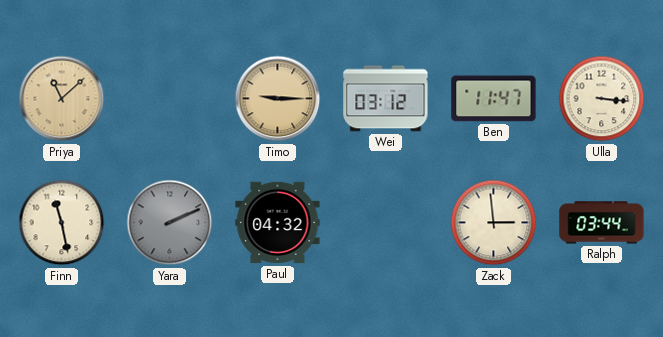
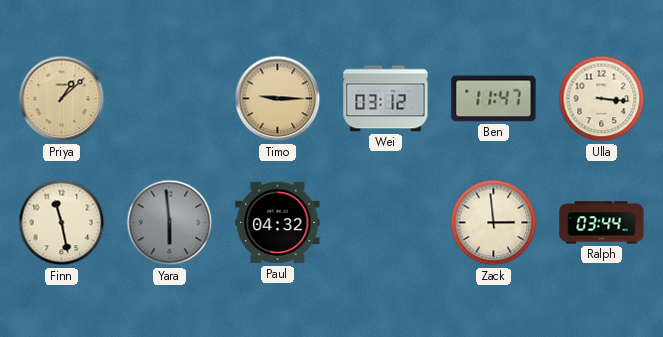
Priya: 11:08 -> 1:08 (62, 99)
Yara: 2:11 -> 5:59 (170, 223)
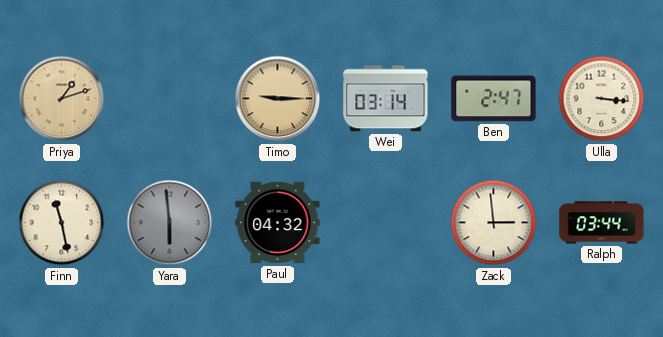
Priya: 1:08 -> 1:12 (62, 99)
Wei: 03:12 -> 03:14 (386, 99)
Ben: 11:47 -> 2:47 (494, 99)
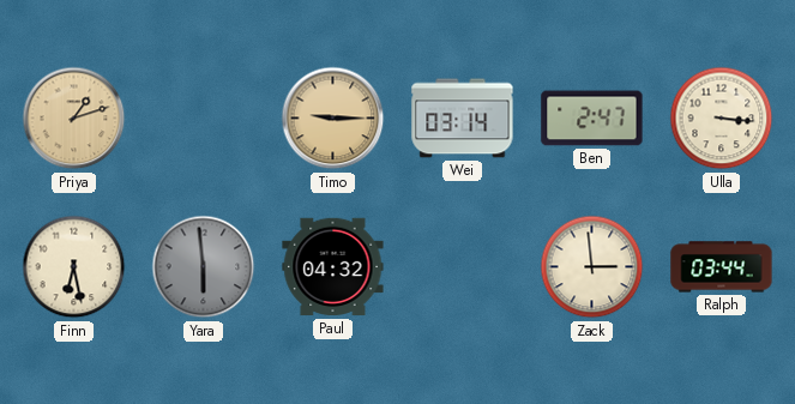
Finn: 11:28 -> 6:28 (74, 267)
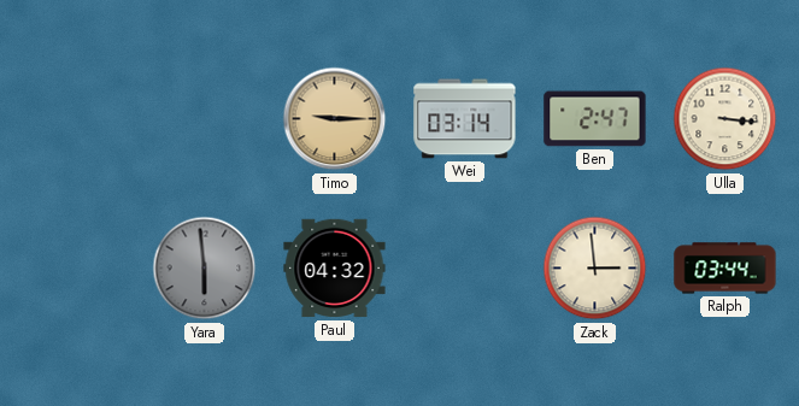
Priya: 1:12 -> none (74, 119)
Finn: 6:28 -> none (74, 267)
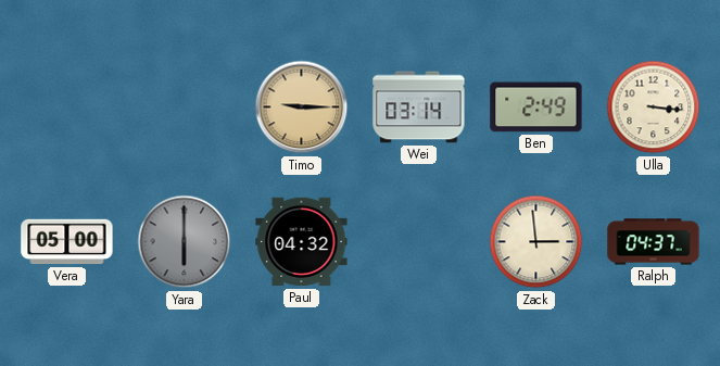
Ben: 2:47 -> 2:49 (536, 108)
Vera: none -> 05:00 (67, 242)
Yara: 5:59 -> 6:00 (185, 242)
Ralph: 03:44 -> 04:37 (654, 242)
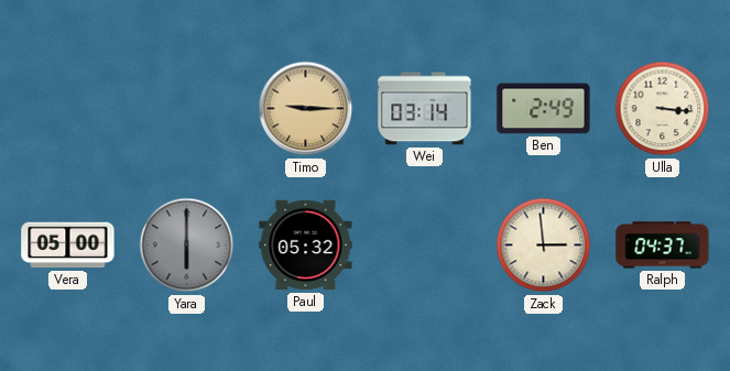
Paul: 04:32 -> 05:32 (306, 245)
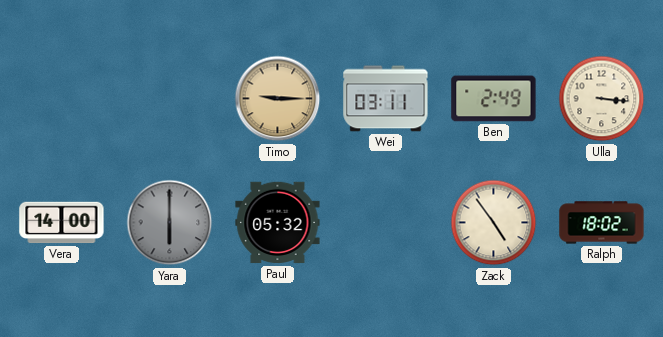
Wei: 03:14 -> 03:11 (386, 99)
Vera: 05:00 -> 14:00 (62, 223)
Zack: 2:59 -> 4:54 (494, 223)
Ralph: 04:37 -> 18:02 (602, 223)
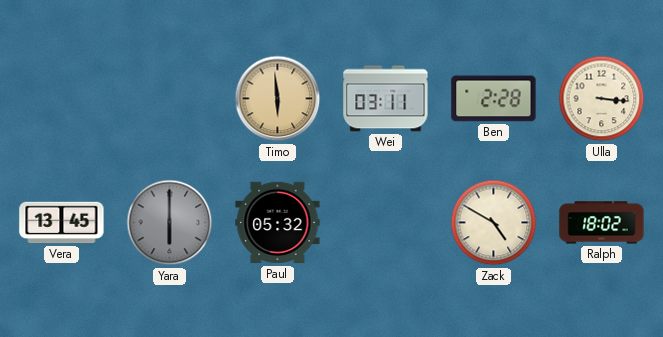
Timo: 9:15 -> 5:59 (278, 99)
Ben: 2:49 -> 2:28 (494, 99)
Vera: 14:00 -> 13:45 (62, 223)
Zack: 4:54 -> 4:50 (494, 223)
